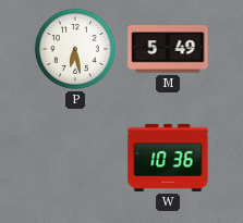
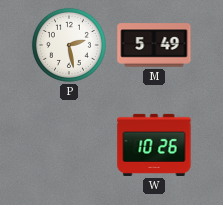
P: 6:28 -> 2:28 (69, 45)
W: 10:36 -> 10:26 (154, 145)
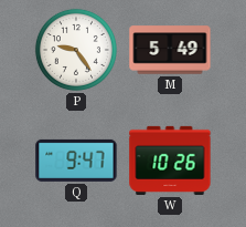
P: 2:28 -> 9:24 (76, 50)
Q: none -> 9:47 (76, 161)
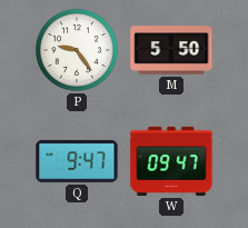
M: 5:49 -> 5:50 (171, 50)
W: 10:26 -> 09:47 (171, 161)
